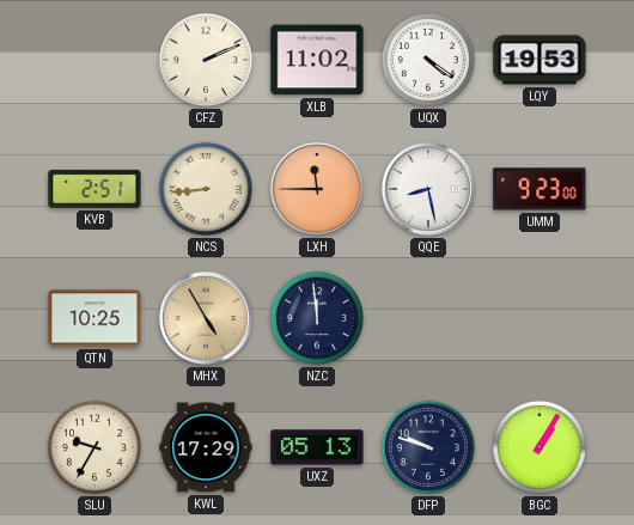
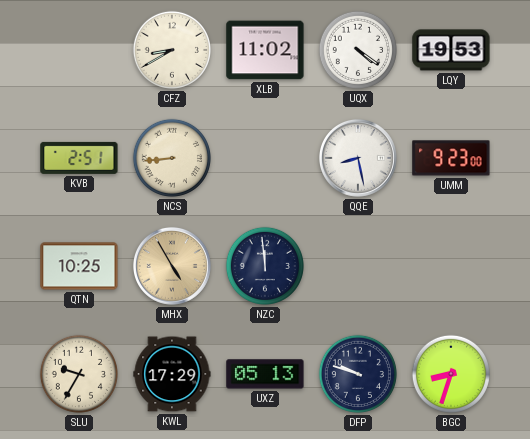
CFZ: 2:11 -> 8:40 (172, 50)
LXH: 11:45 -> none (317, 189)
BGC: 1:05 -> 8:33 (451, 374)
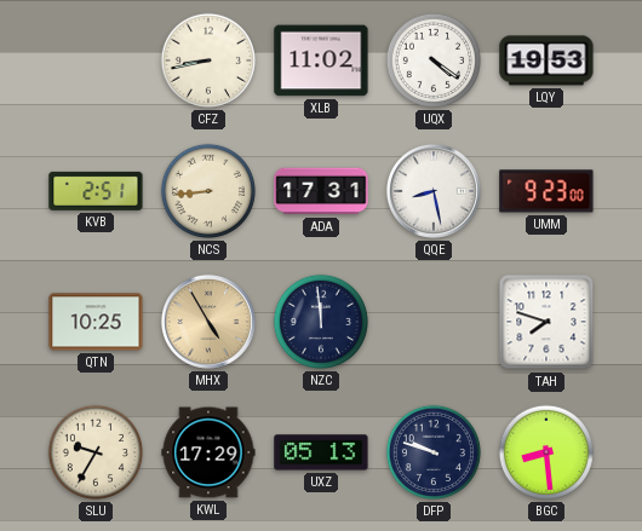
CFZ: 8:40 -> 8:43 (208, 60)
ADA: none -> 17:31 (321, 191)
TAH: none -> 7:48 (546, 322)
BGC: 8:33 -> 8:29 (546, 452)
